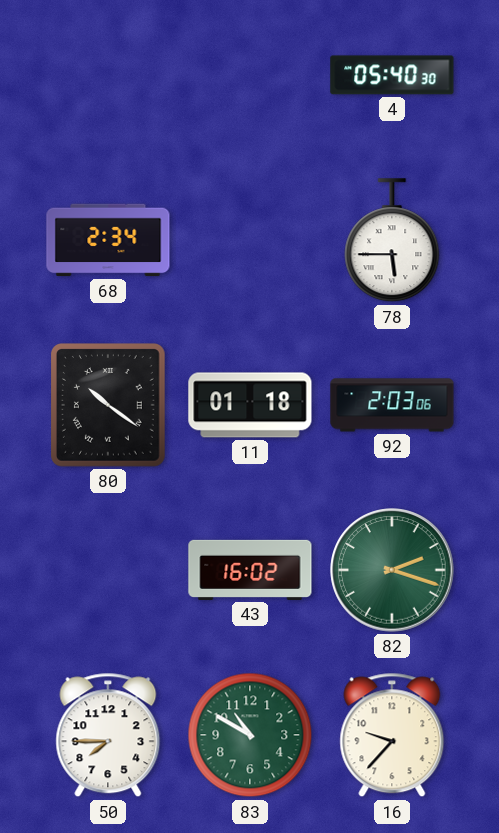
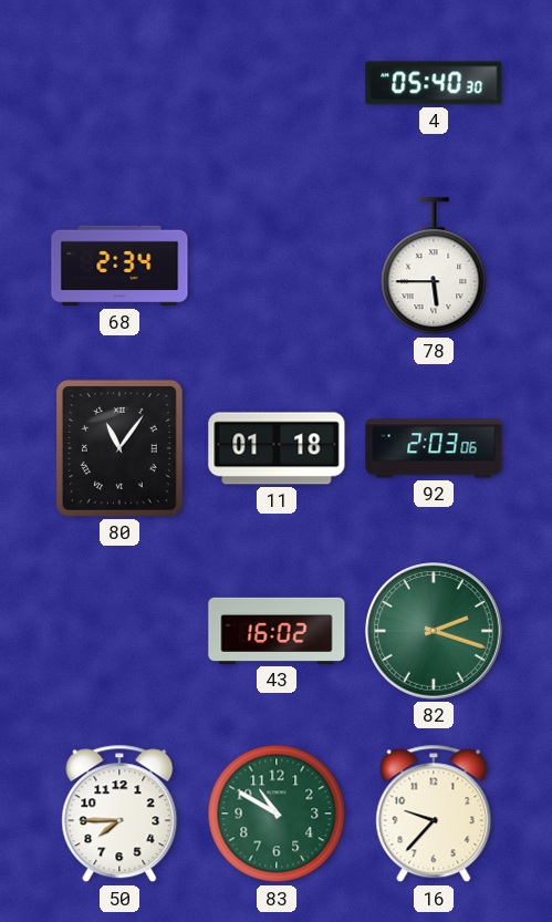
80: 10:21 -> 11:06 (121, 449)
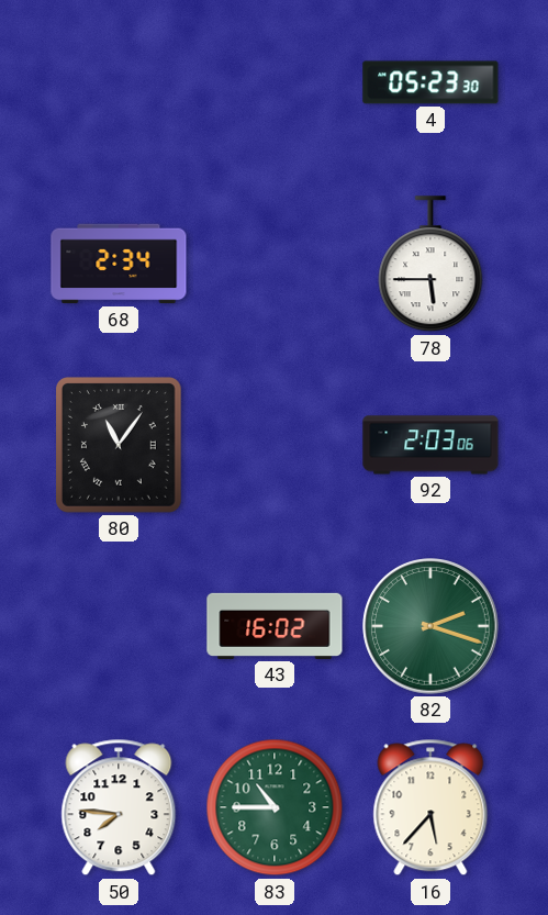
4: 05:40 -> 05:23 (430, 82)
11: 01:18 -> none (277, 448)
50: 7:45 -> 7:46 (119, 807)
83: 10:50 -> 10:45 (275, 807)
16: 9:37 -> 5:37 (430, 807)
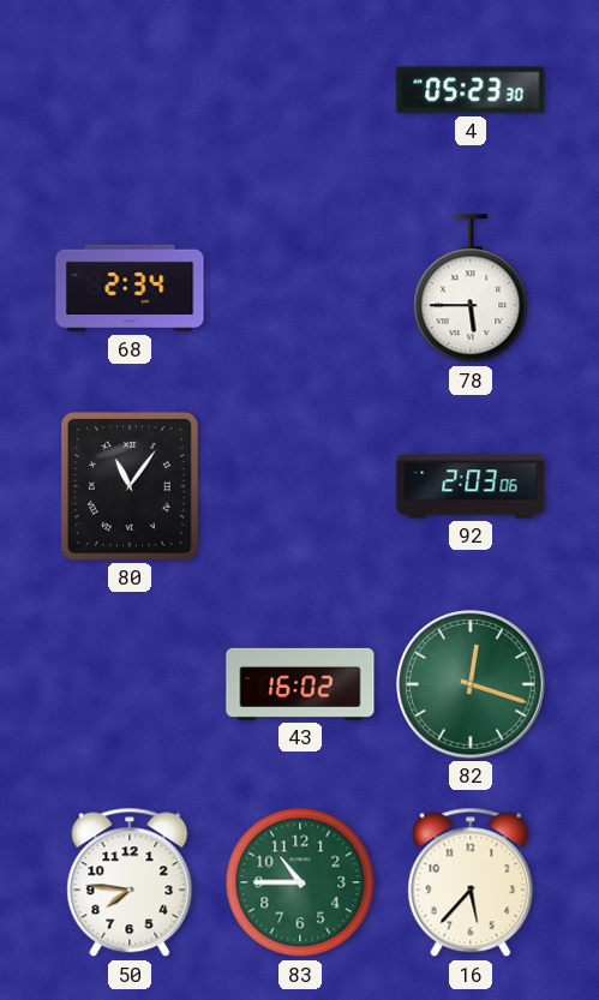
82: 2:18 -> 12:18 (471, 684)
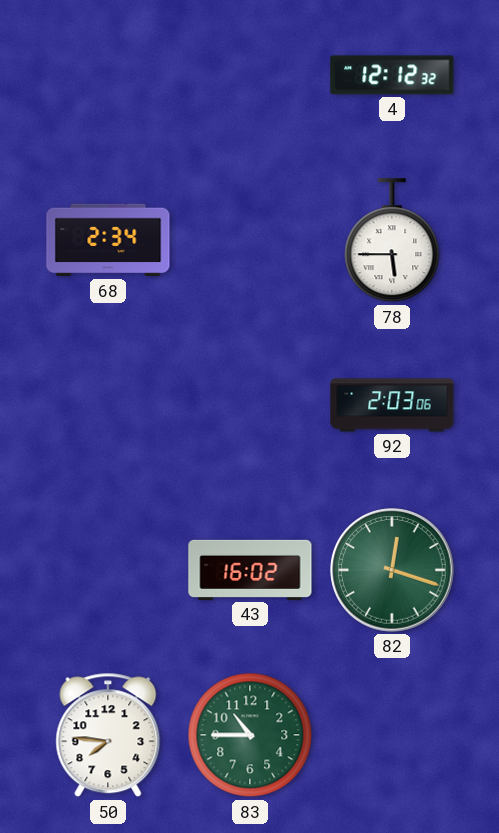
4: 05:23 -> 12:12 (392, 75)
80: 11:06 -> none (131, 487)
16: 5:37 -> none (471, 882)
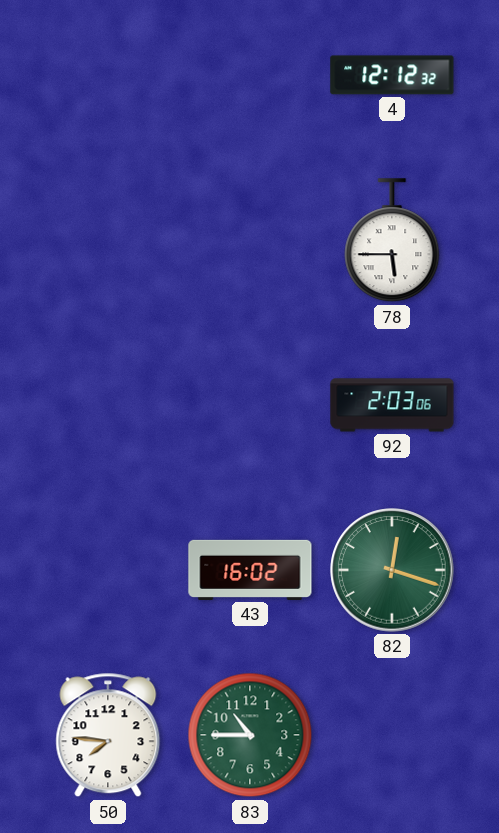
68: 2:34 -> none (108, 240)
